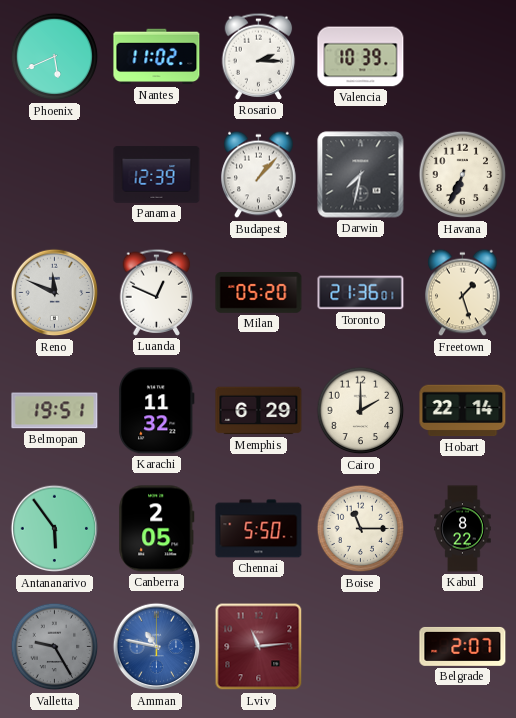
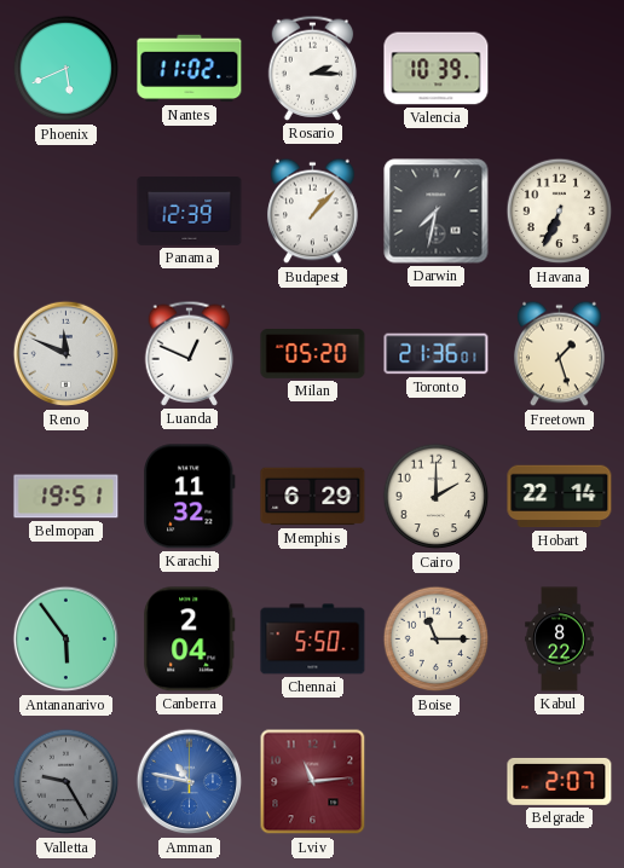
Canberra: 2:05 -> 2:04 (190, 640)
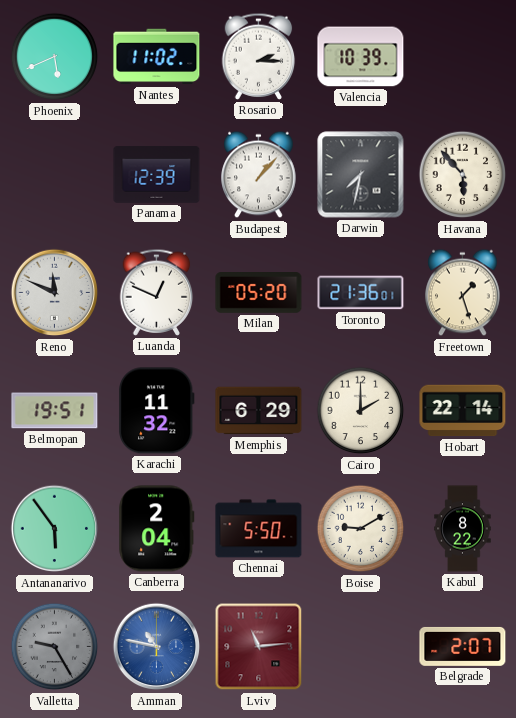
Havana: 6:34 -> 5:53 (463, 175)
Boise: 11:15 -> 9:10 (361, 529)
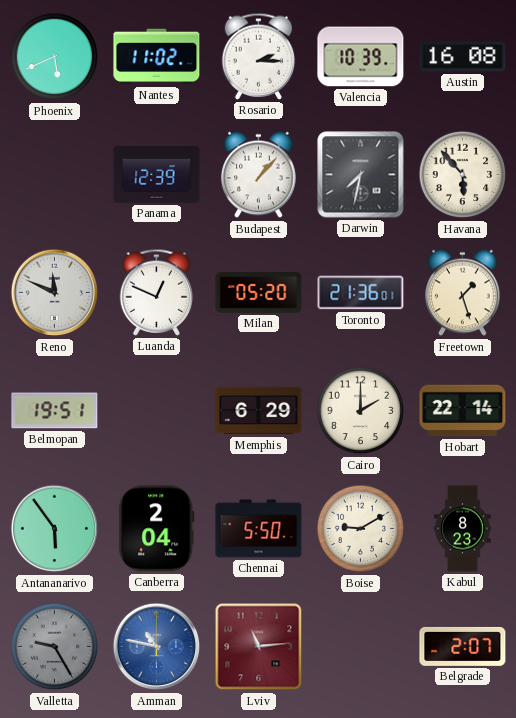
Austin: none -> 16:08 (463, 57)
Karachi: 11:32 -> none (157, 411)
Kabul: 8:22 -> 8:23 (463, 529)
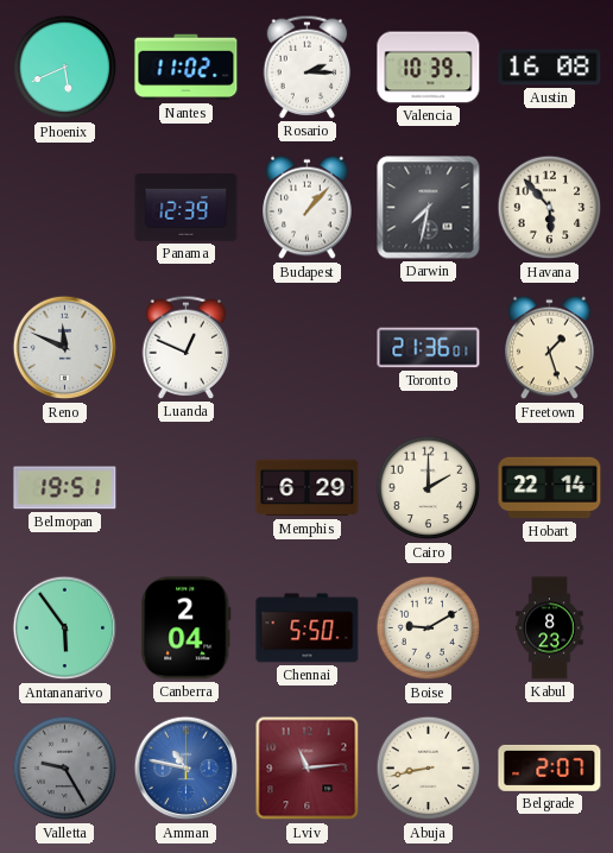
Milan: 05:20 -> none (259, 293)
Abuja: none -> 8:43 (429, 769)
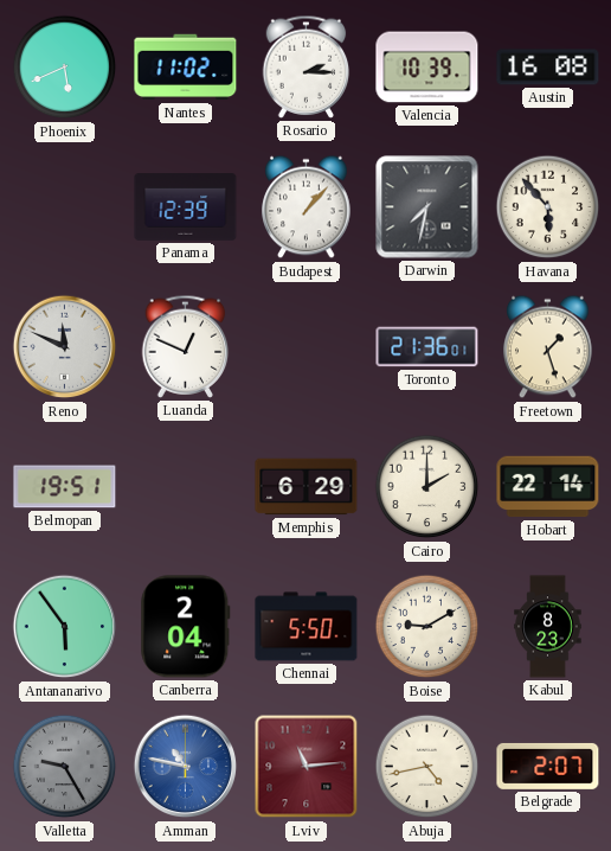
Abuja: 8:43 -> 4:43 (427, 767)
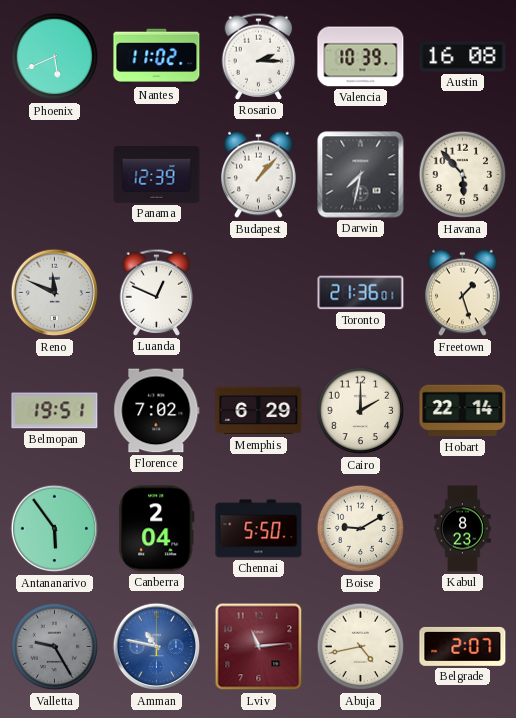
Florence: none -> 7:02 (157, 411)
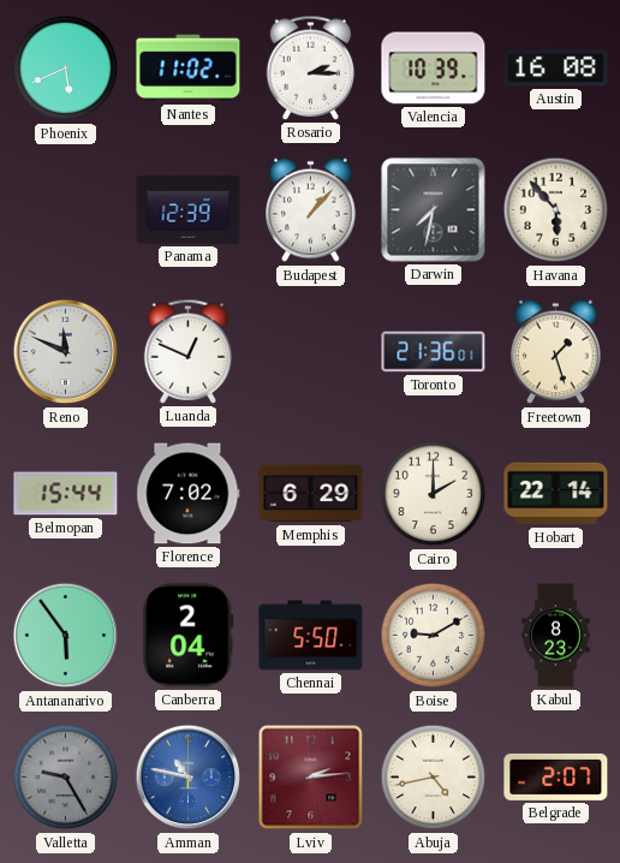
Belmopan: 19:51 -> 15:44 (66, 494)
Lviv: 11:14 -> 2:14 (311, 778)
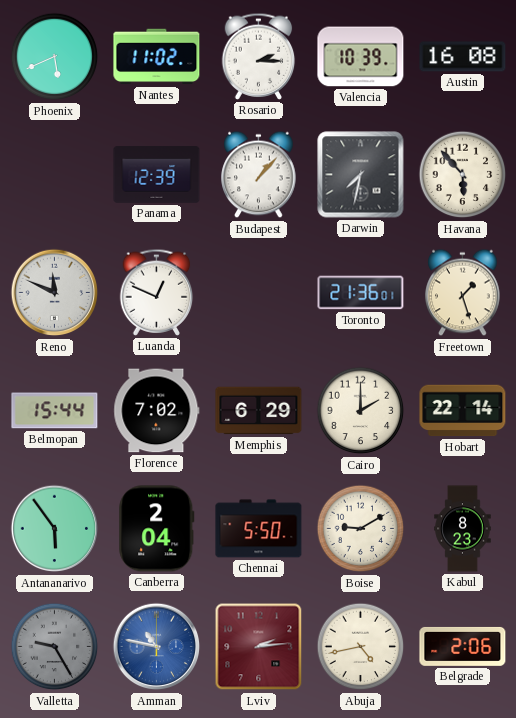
Belgrade: 2:07 -> 2:06 (463, 646)
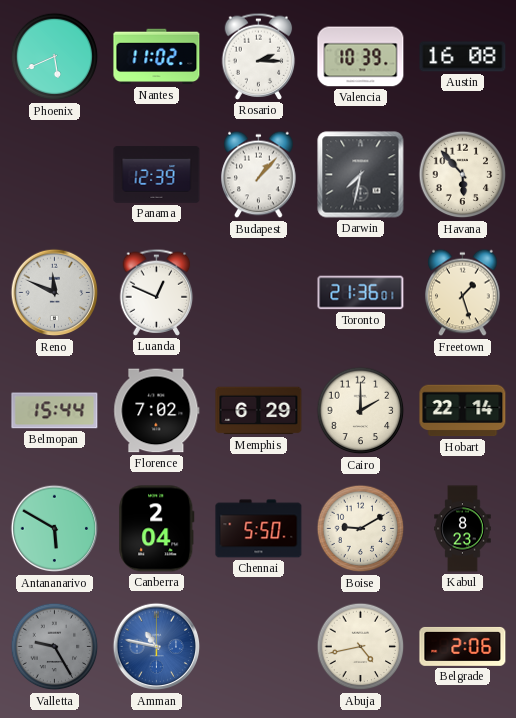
Antananarivo: 5:54 -> 5:50 (55, 529)
Lviv: 2:14 -> none (259, 647)
